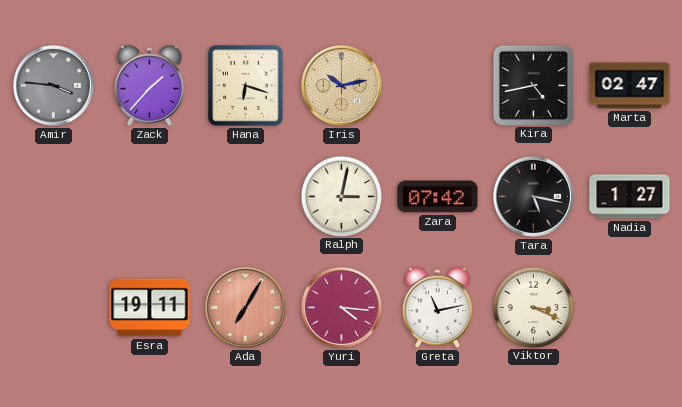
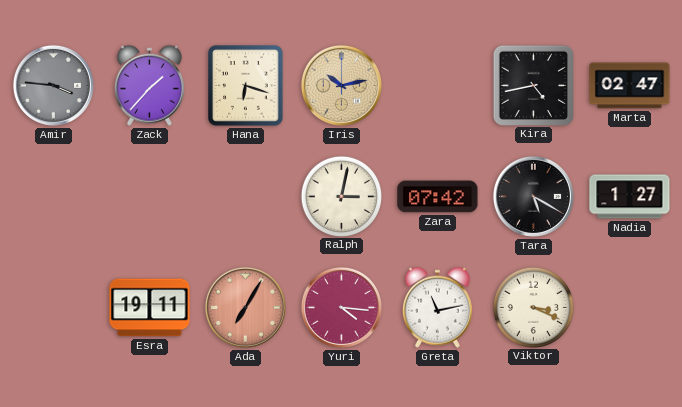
Tara: 5:17 -> 5:20 (533, 196)
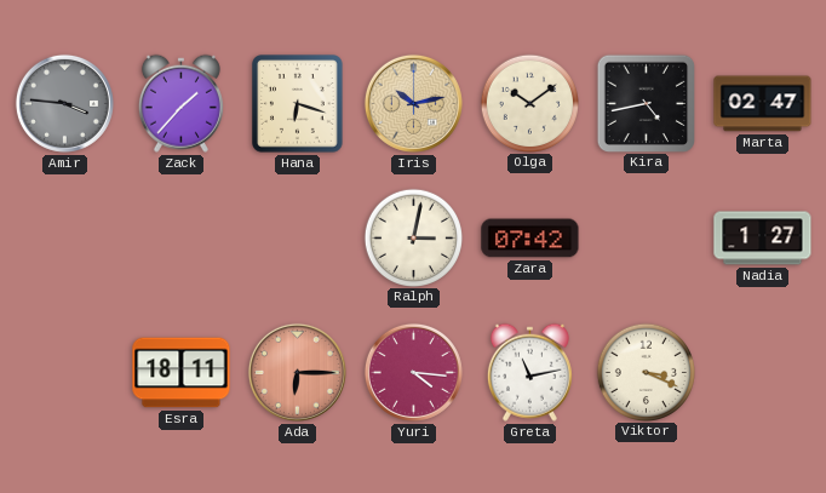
Olga: none -> 10:09 (529, 103)
Tara: 5:20 -> none (533, 196)
Esra: 19:11 -> 18:11 (182, 373)
Ada: 7:05 -> 6:15 (297, 372)
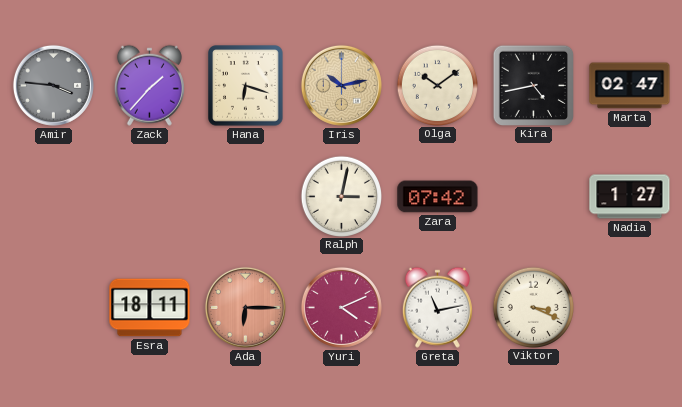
Yuri: 4:16 -> 4:11 (341, 307)
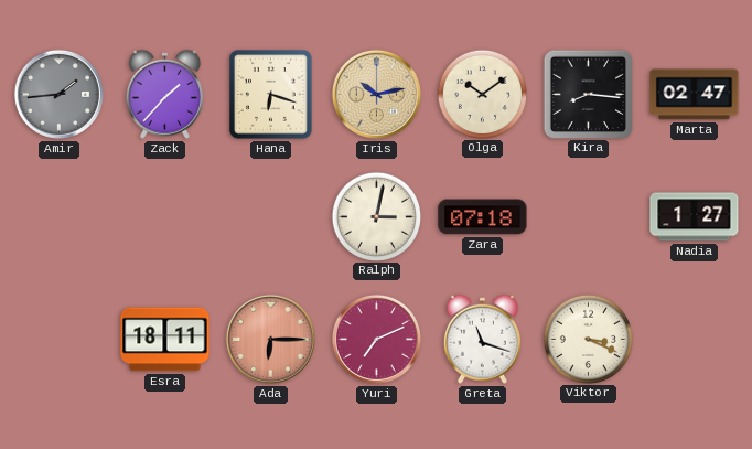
Amir: 3:46 -> 1:44 (58, 94)
Kira: 4:43 -> 8:16 (588, 94)
Zara: 07:42 -> 07:18 (483, 217)
Yuri: 4:11 -> 7:11 (376, 339)
Greta: 11:13 -> 11:18 (482, 339)
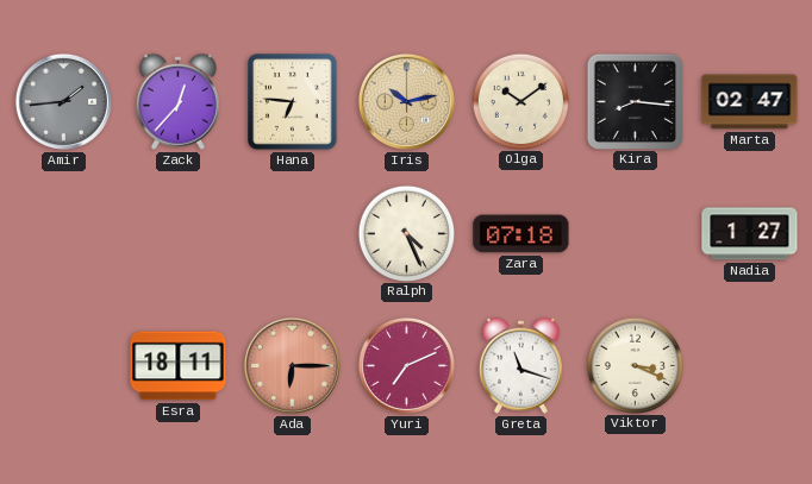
Zack: 1:37 -> 12:37 (177, 101)
Hana: 6:18 -> 6:46 (293, 102)
Ralph: 3:02 -> 4:26 (406, 233)
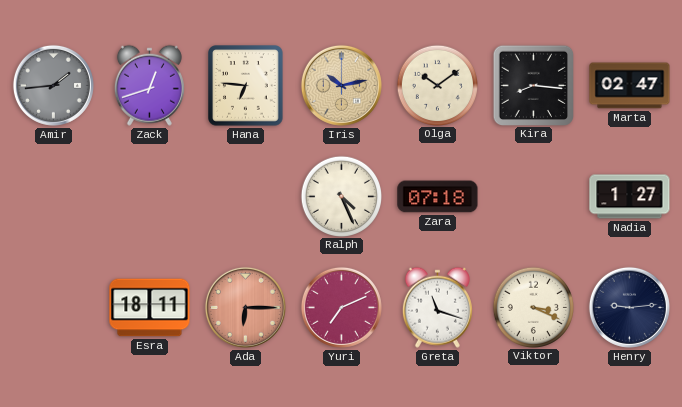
Zack: 12:37 -> 12:42 (149, 85)
Henry: none -> 9:14 (629, 307)
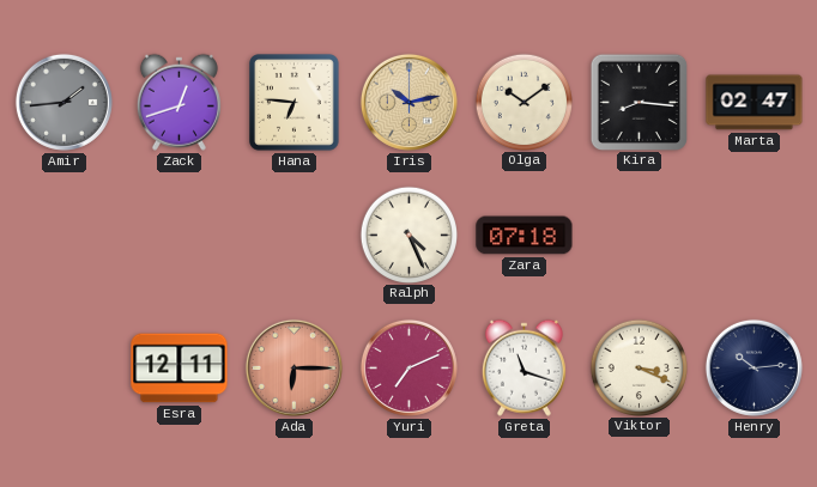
Nadia: 1:27 -> none (630, 197)
Esra: 18:11 -> 12:11 (180, 369)
Henry: 9:14 -> 10:14 (754, 367)
